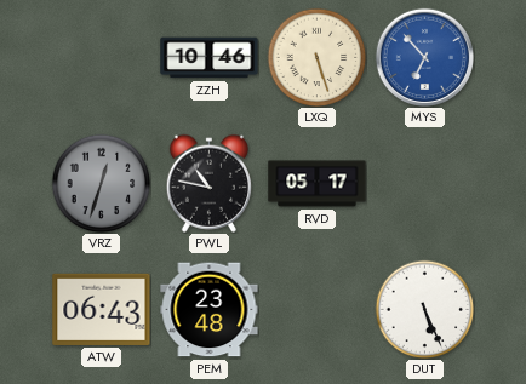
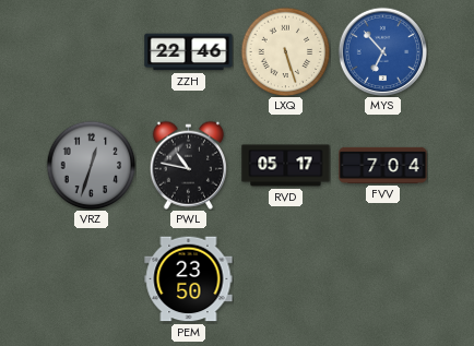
ZZH: 10:46 -> 22:46 (189, 52)
FVV: none -> 7:04 (383, 165)
ATW: 06:43 -> none (102, 309)
PEM: 23:48 -> 23:50 (189, 279)
DUT: 5:26 -> none (424, 309)
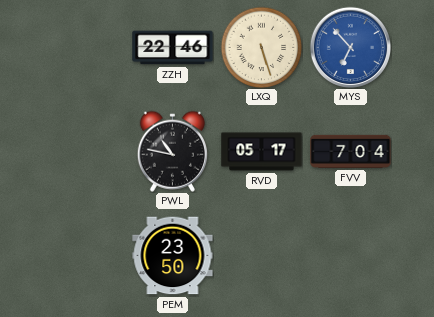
VRZ: 12:33 -> none (91, 165)
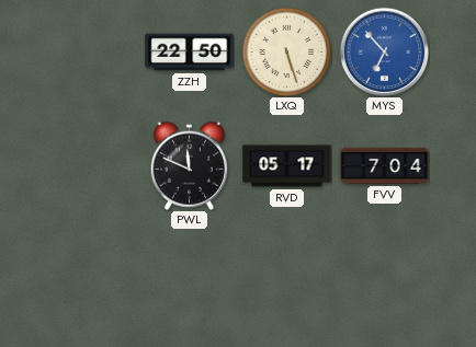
ZZH: 22:46 -> 22:50 (190, 53)
PWL: 10:47 -> 11:49 (189, 165)
PEM: 23:50 -> none (173, 256)
